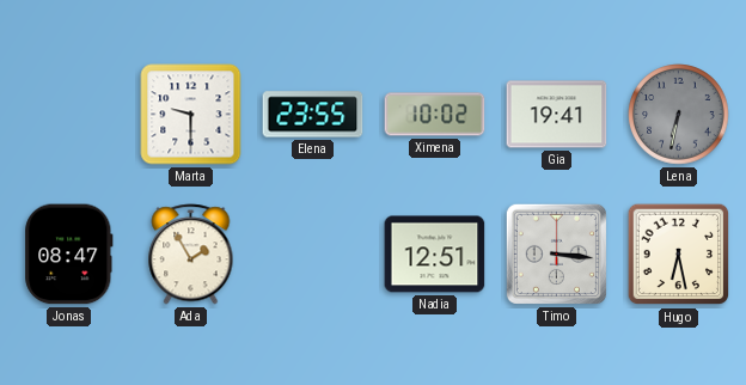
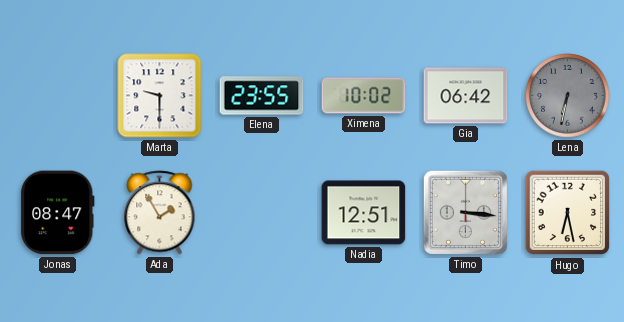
Gia: 19:41 -> 06:42 (466, 96)
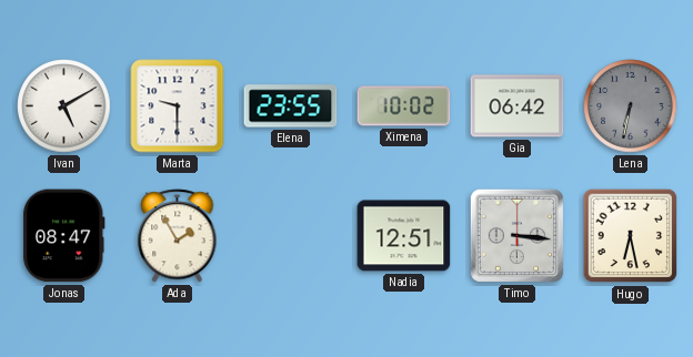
Ivan: none -> 5:10 (64, 106)
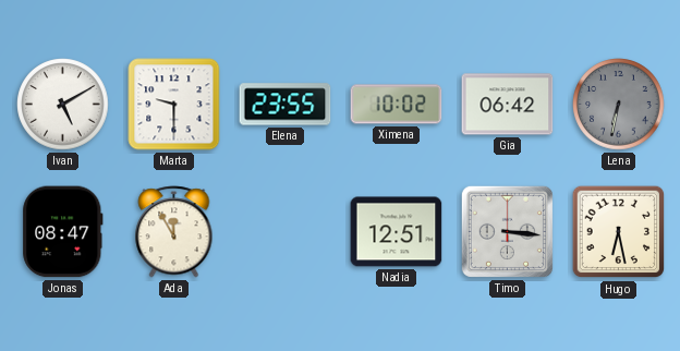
Ada: 1:55 -> 11:55 (174, 232)
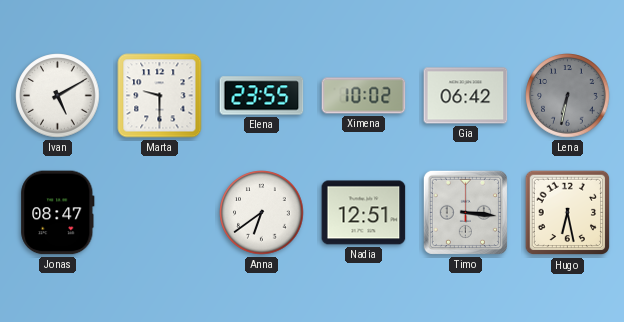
Ada: 11:55 -> none (174, 232)
Anna: none -> 6:39 (262, 213)
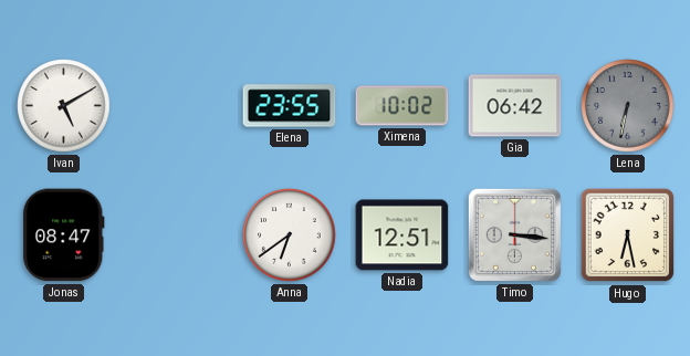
Marta: 9:30 -> none (160, 96)
